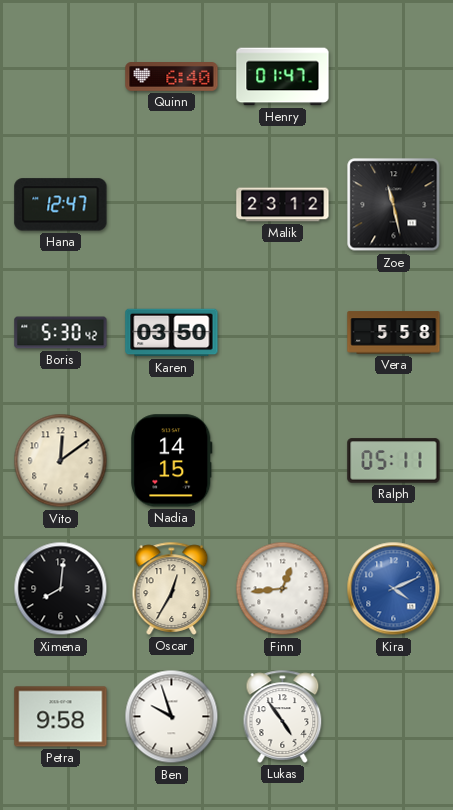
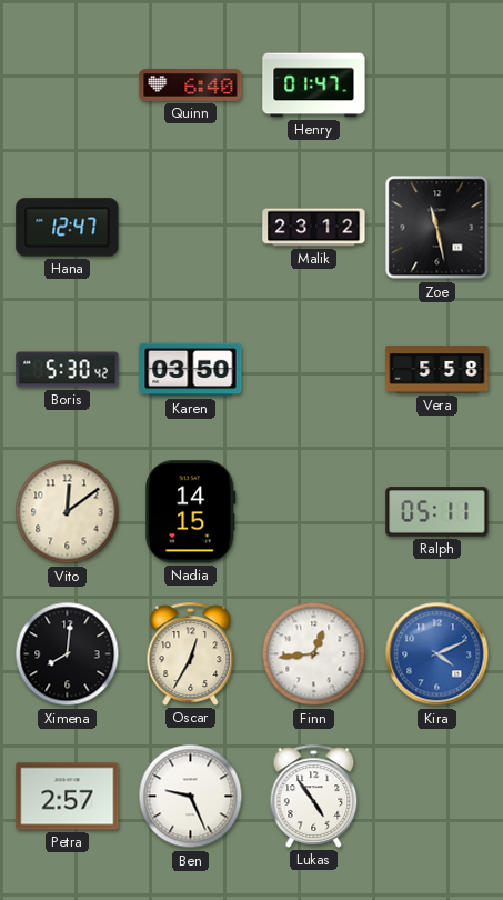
Petra: 9:58 -> 2:57 (68, 797)
Ben: 9:57 -> 9:26 (191, 797)
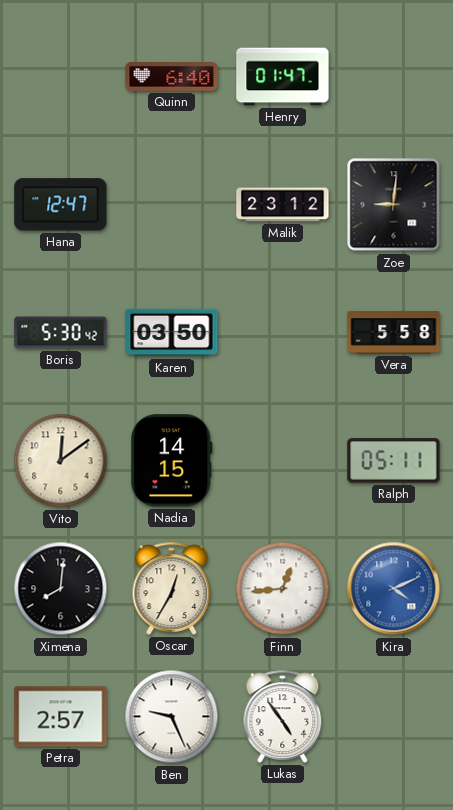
Zoe: 11:28 -> 9:01 (394, 205)
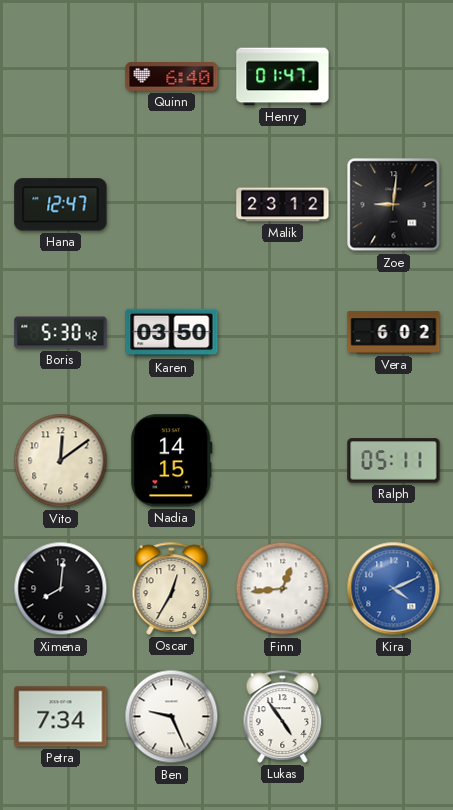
Vera: 5:58 -> 6:02 (394, 333)
Petra: 2:57 -> 7:34 (61, 717)
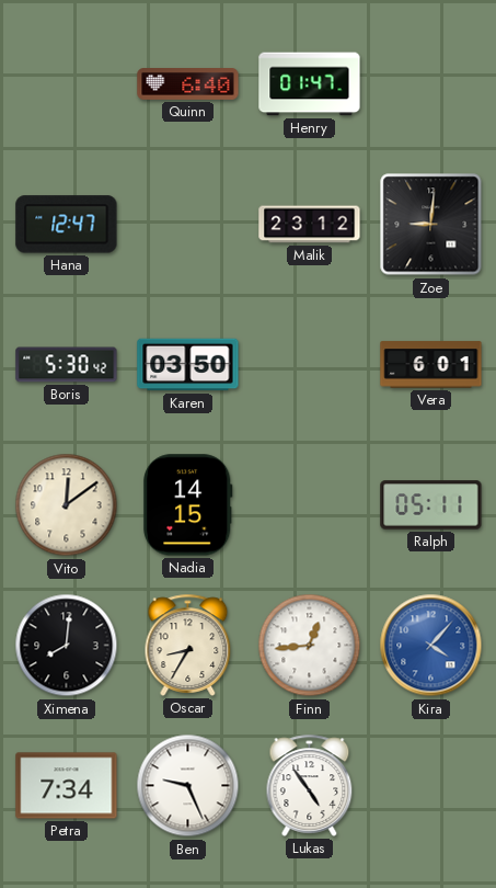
Vera: 6:02 -> 6:01 (431, 365)
Oscar: 12:35 -> 8:35 (188, 645)
Kira: 4:11 -> 4:07 (431, 646)
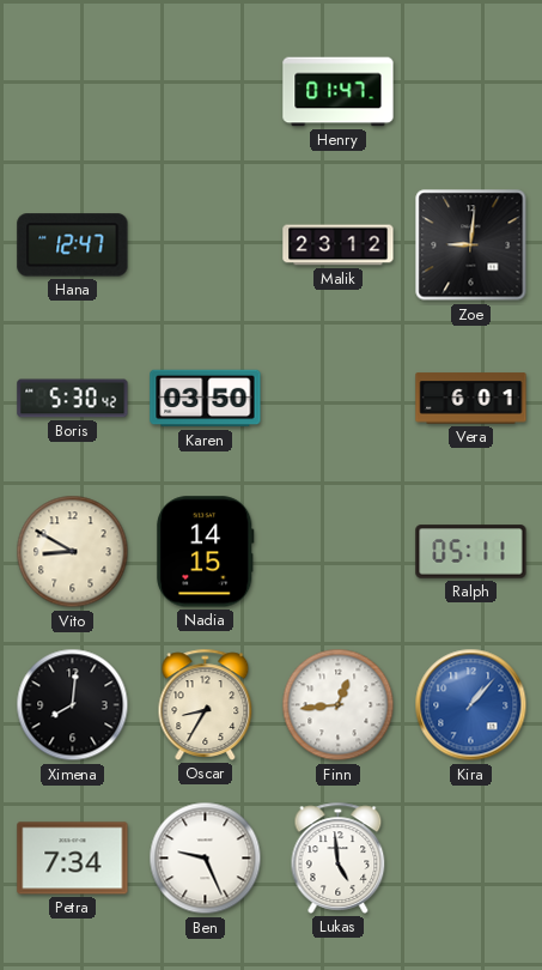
Quinn: 6:40 -> none (188, 84)
Vito: 12:09 -> 8:50 (73, 552)
Kira: 4:07 -> 1:07 (471, 705)
Lukas: 4:54 -> 4:59 (339, 857)
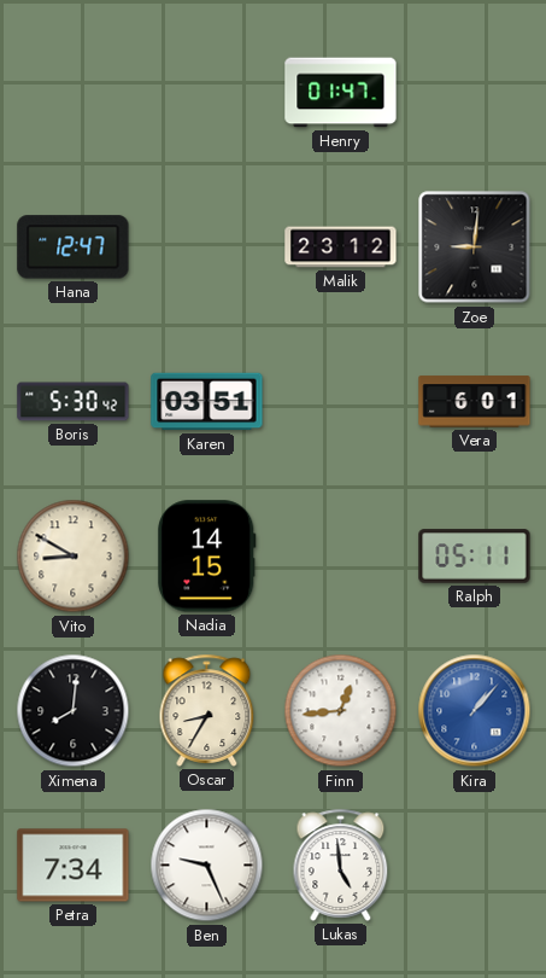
Karen: 03:50 -> 03:51 (207, 402)
